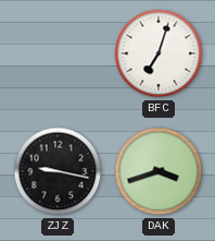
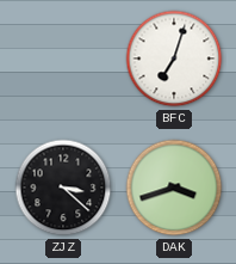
ZJZ: 9:17 -> 3:22 (63, 188)
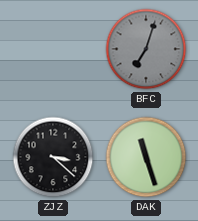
BFC dial: white -> grey (146, 49)
DAK: 3:42 -> 11:27 (146, 157)
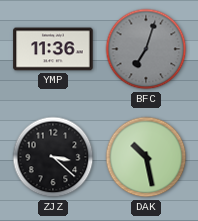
YMP: none -> 11:36 (53, 49)
DAK: 11:27 -> 10:28 (146, 157)
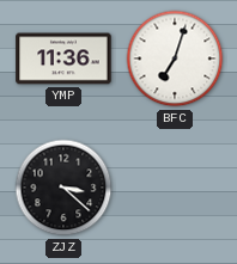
BFC dial: grey -> white (175, 59)
DAK: 10:28 -> none (146, 157)
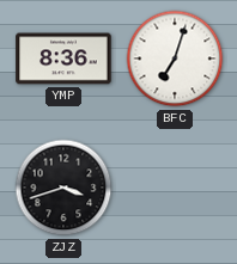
YMP: 11:36 -> 8:36 (63, 59)
ZJZ: 3:22 -> 3:42 (63, 188)
